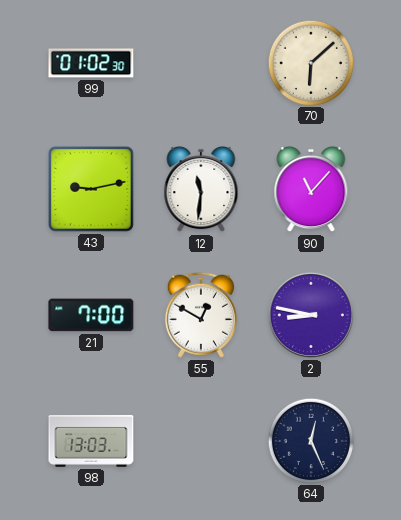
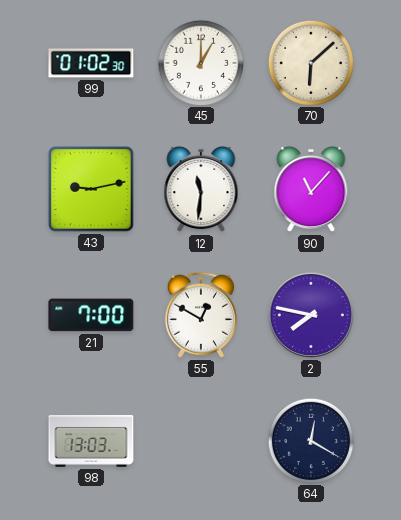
45: none -> 1:00 (200, 62)
2: 8:47 -> 7:47 (311, 315)
64: 12:26 -> 12:20 (310, 440)
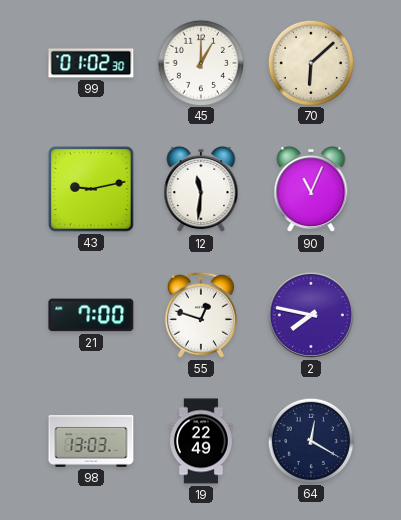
90: 11:07 -> 11:04 (311, 189)
55: 12:50 -> 12:48 (201, 315)
19: none -> 22:49 (201, 441)
